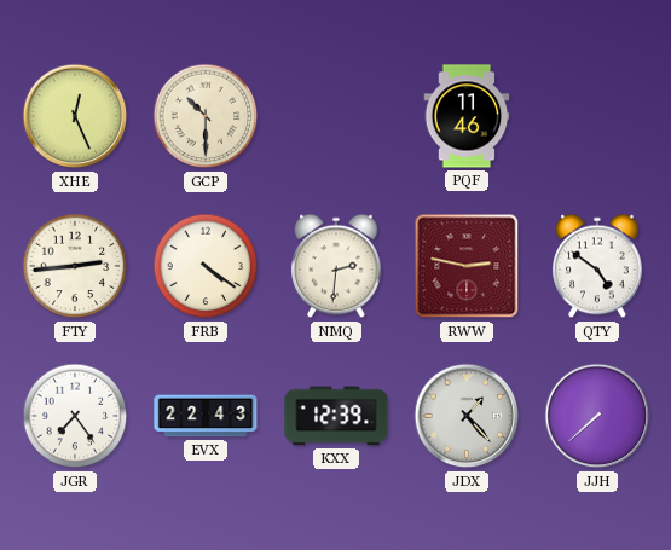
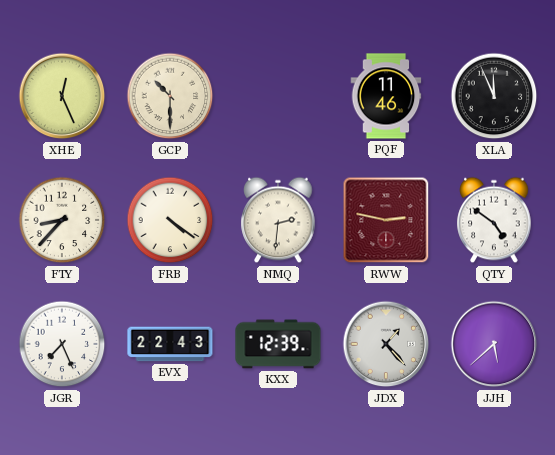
XLA: none -> 11:56 (494, 96)
FTY: 2:44 -> 8:37 (62, 220)
JGR: 7:24 -> 7:26 (62, 344)
JJH: 7:38 -> 5:38 (494, 344)
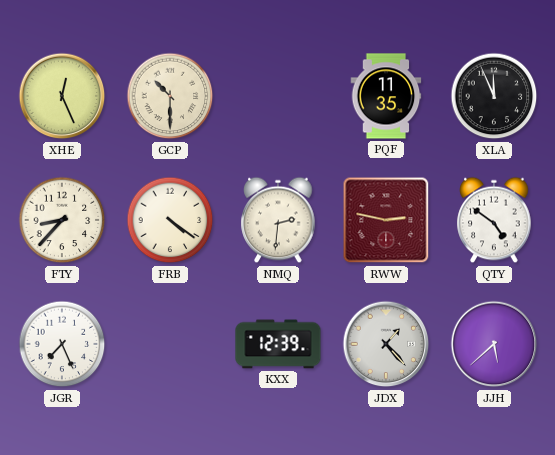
PQF: 11:46 -> 11:35 (386, 96)
EVX: 22:43 -> none (170, 344)
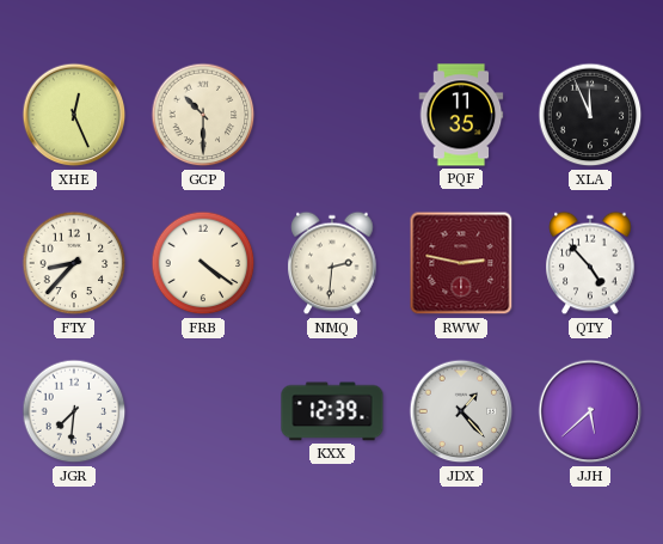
QTY: 4:51 -> 4:53 (590, 263)
JGR: 7:26 -> 7:31 (74, 411)
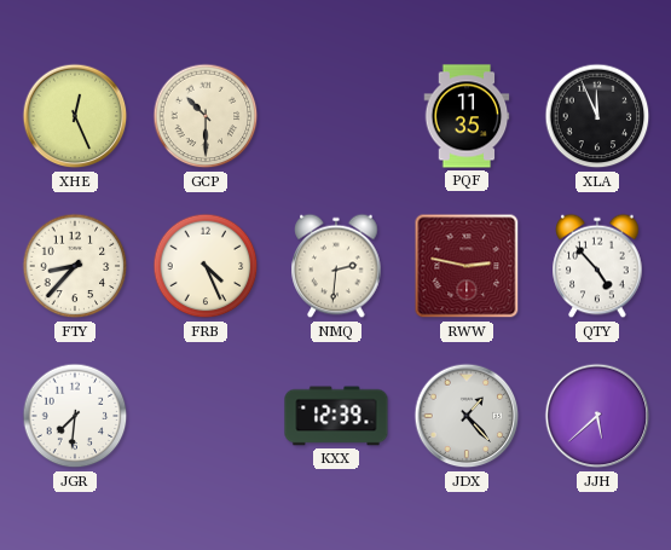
FRB: 4:21 -> 4:26 (206, 266)
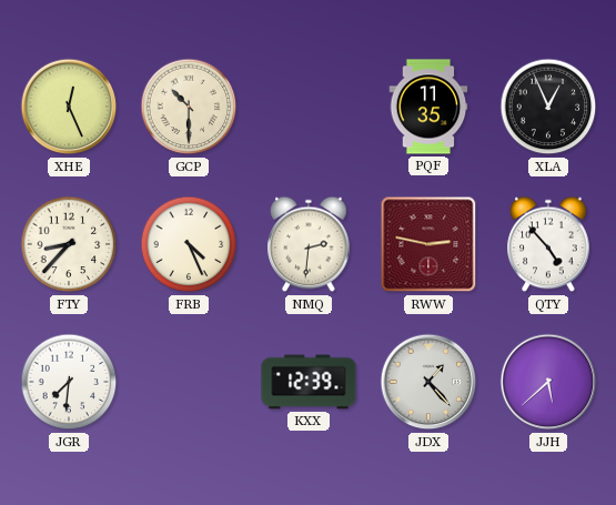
XLA: 11:56 -> 12:56 (548, 107)
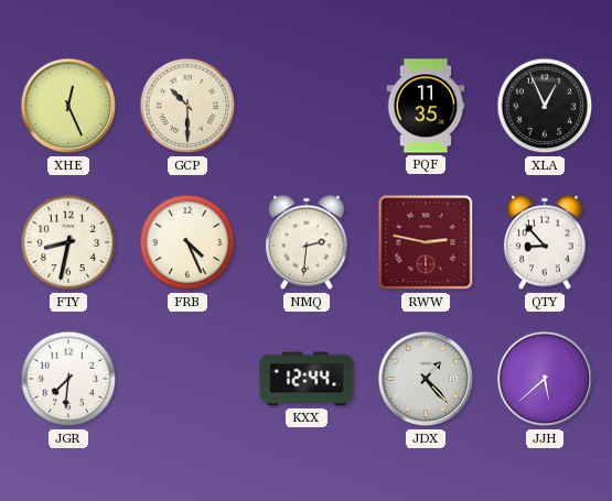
FTY: 8:37 -> 8:32 (68, 242)
QTY: 4:53 -> 8:53 (545, 242)
KXX: 12:39 -> 12:44 (307, 379)
